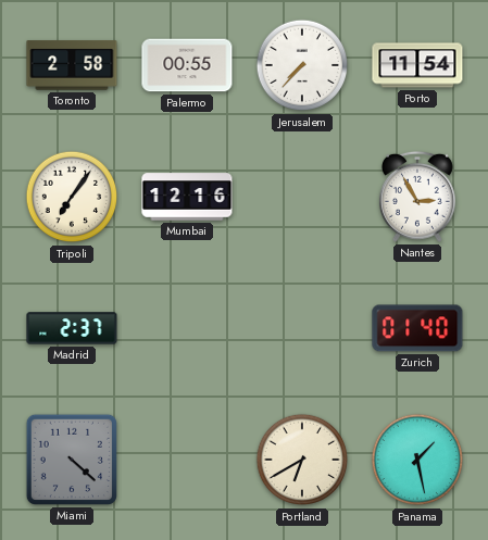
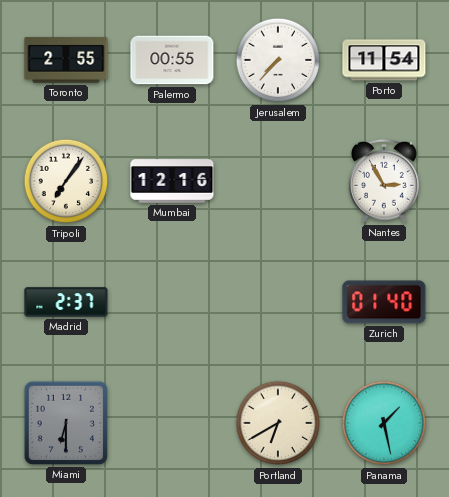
Toronto: 2:58 -> 2:55 (66, 60)
Miami: 4:22 -> 6:30 (66, 423)
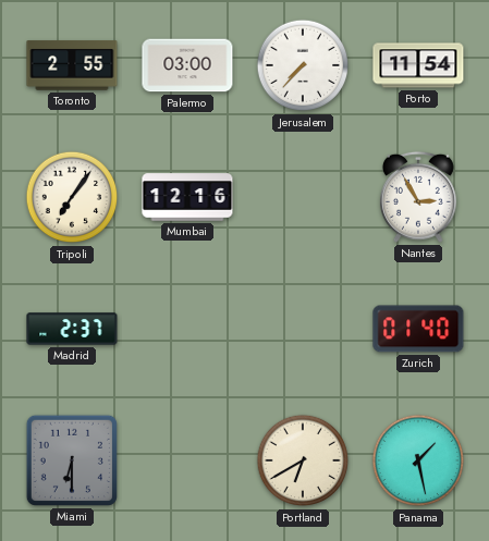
Palermo: 00:55 -> 03:00 (187, 65)
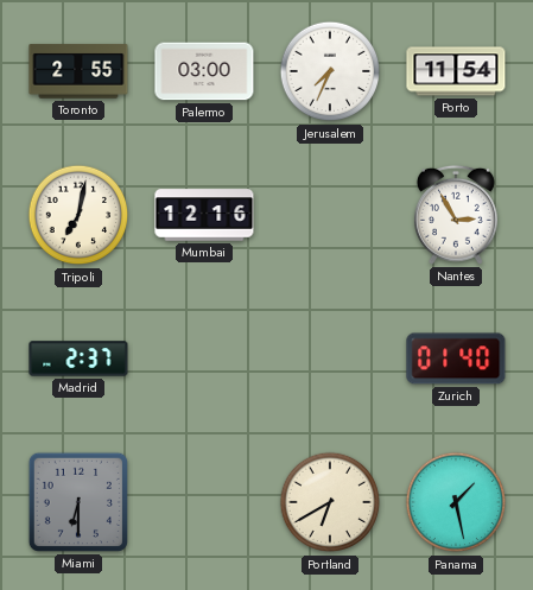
Jerusalem: 7:37 -> 7:34 (330, 71)
Tripoli: 7:06 -> 7:02 (78, 215)
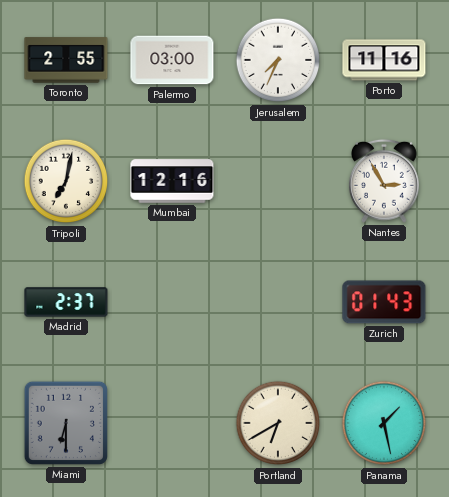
Porto: 11:54 -> 11:16 (384, 60)
Zurich: 01:40 -> 01:43 (384, 302)
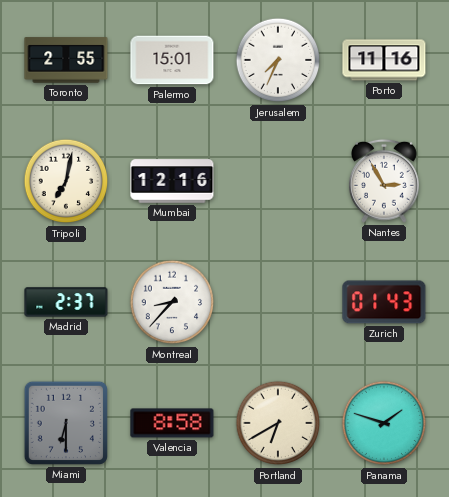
Palermo: 03:00 -> 15:01 (172, 60)
Montreal: none -> 8:37 (172, 302)
Valencia: none -> 8:58 (172, 423)
Panama: 1:28 -> 1:48 (384, 423)
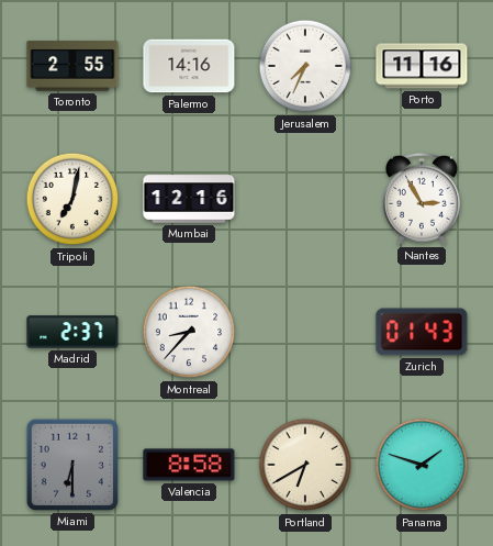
Palermo: 15:01 -> 14:16 (189, 66)
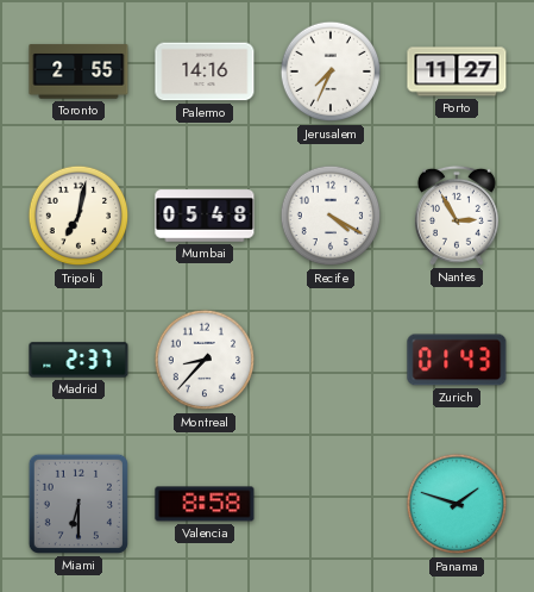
Porto: 11:16 -> 11:27 (457, 71)
Mumbai: 12:16 -> 05:48 (205, 216)
Recife: none -> 4:20 (331, 216)
Portland: 6:40 -> none (305, 465)
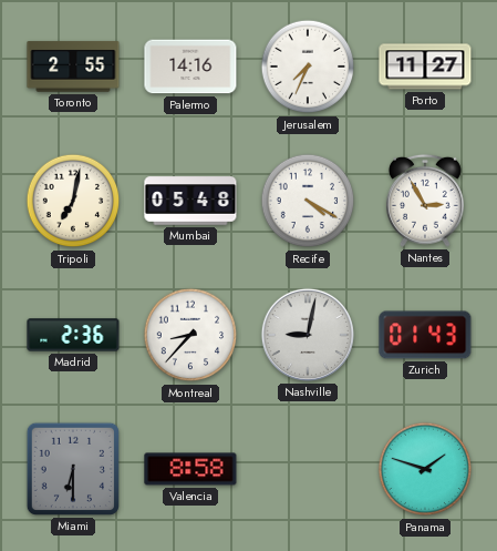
Madrid: 2:37 -> 2:36 (73, 335)
Nashville: none -> 9:02 (308, 335)
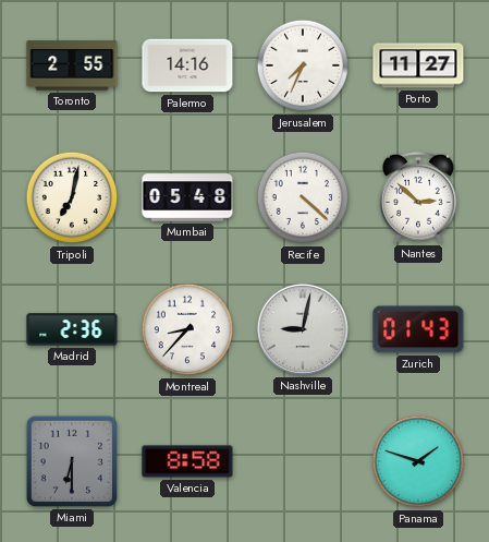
Recife: 4:20 -> 4:22 (303, 197)
Nantes: 2:55 -> 2:52 (418, 197)
